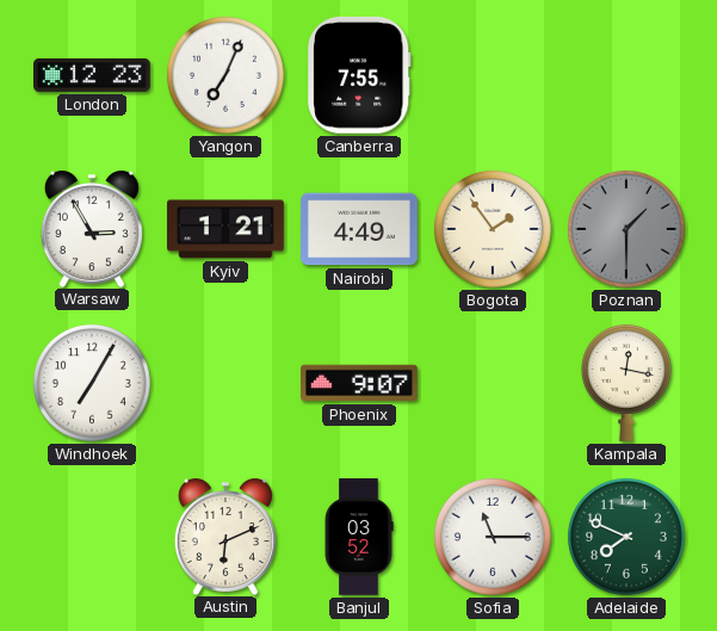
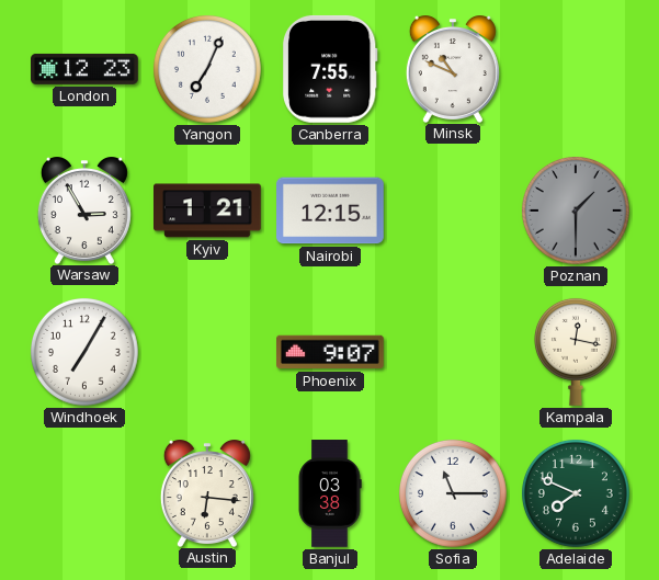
Minsk: none -> 10:49 (453, 69)
Nairobi: 4:49 -> 12:15 (331, 211)
Bogota: 1:54 -> none (493, 229)
Austin: 6:11 -> 6:16 (207, 493)
Banjul: 03:52 -> 03:38 (330, 493)
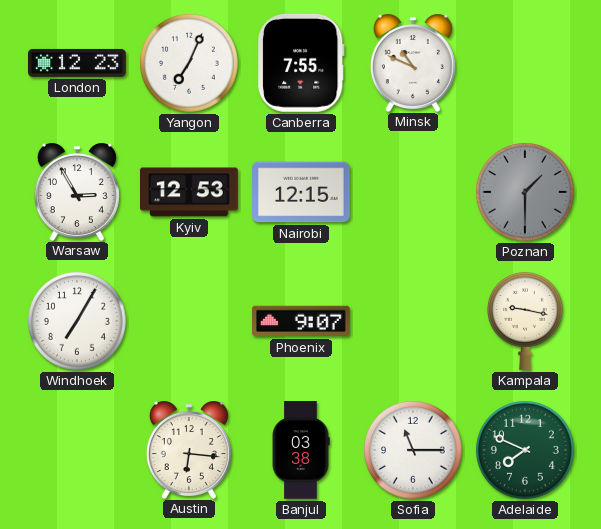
Kyiv: 1:21 -> 12:53 (190, 192)
Kampala: 12:17 -> 9:17 (525, 321)
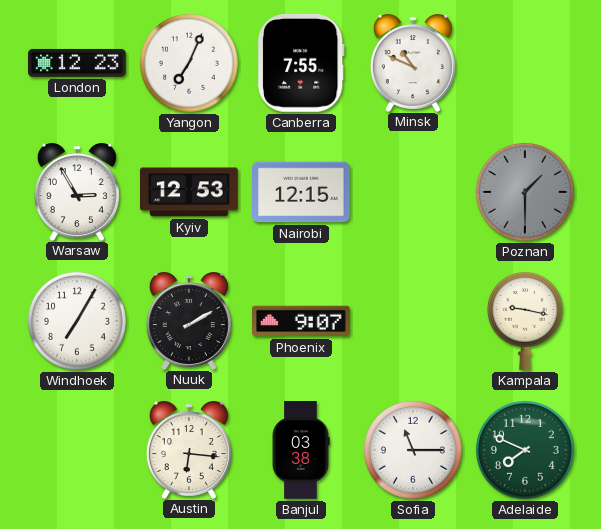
Nuuk: none -> 2:10 (189, 321)
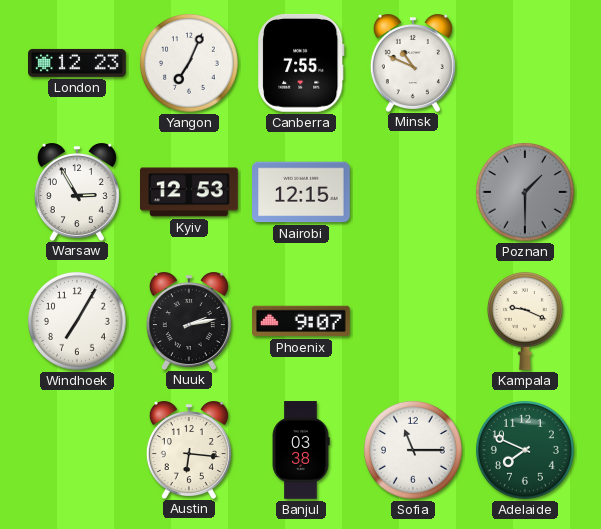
Nuuk: 2:10 -> 2:13 (189, 321)
Kampala: 9:17 -> 9:19 (525, 321)
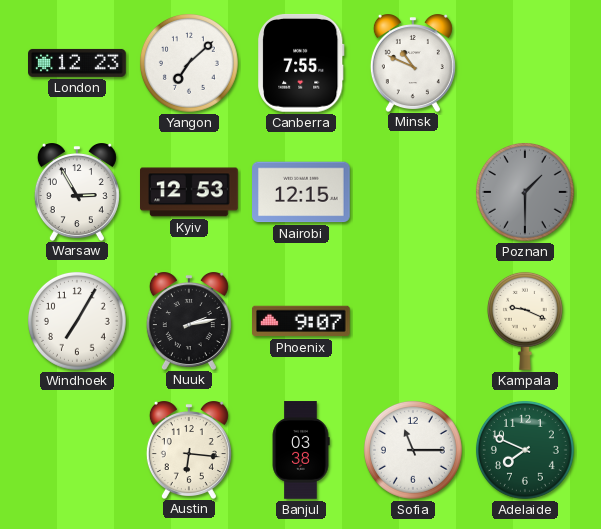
Yangon: 7:04 -> 7:08 (189, 63)
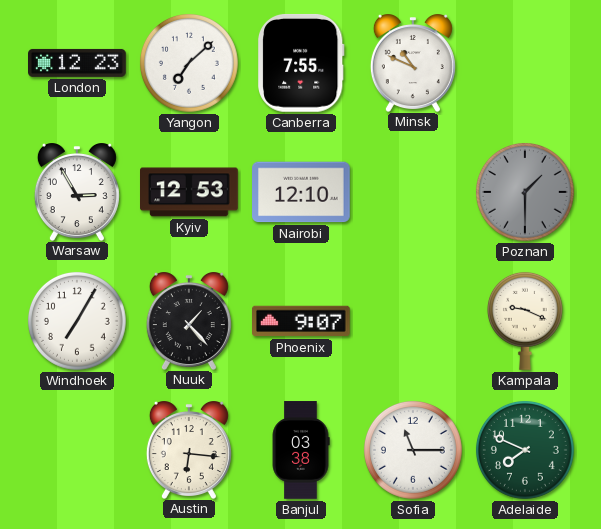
Nairobi: 12:15 -> 12:10 (302, 192)
Nuuk: 2:13 -> 1:23 (189, 321)
